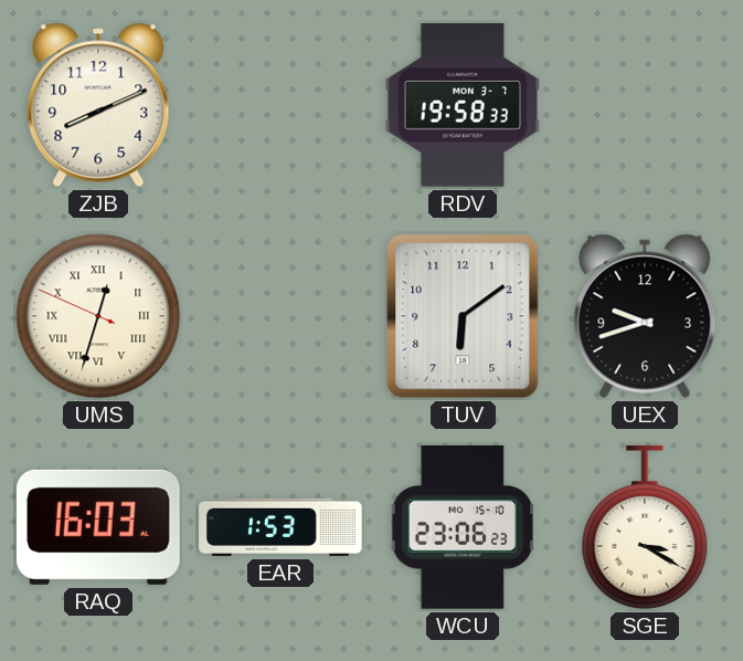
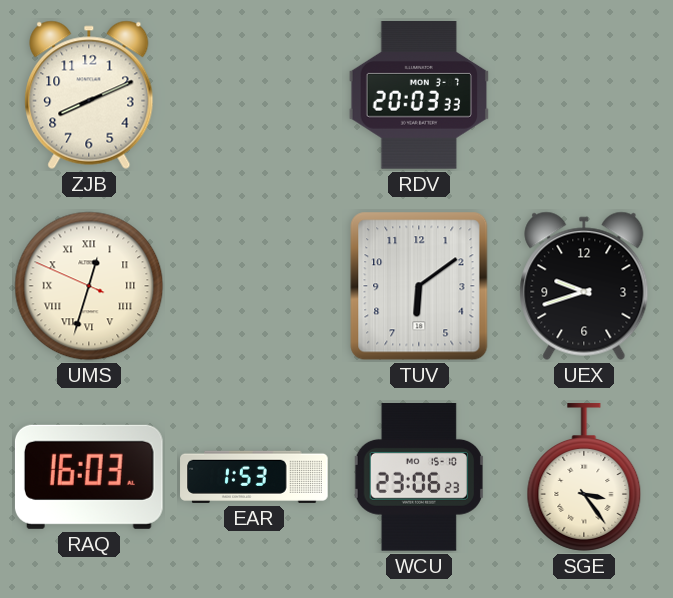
RDV: 19:58 -> 20:03 (419, 96)
SGE: 3:20 -> 3:24 (584, 477)
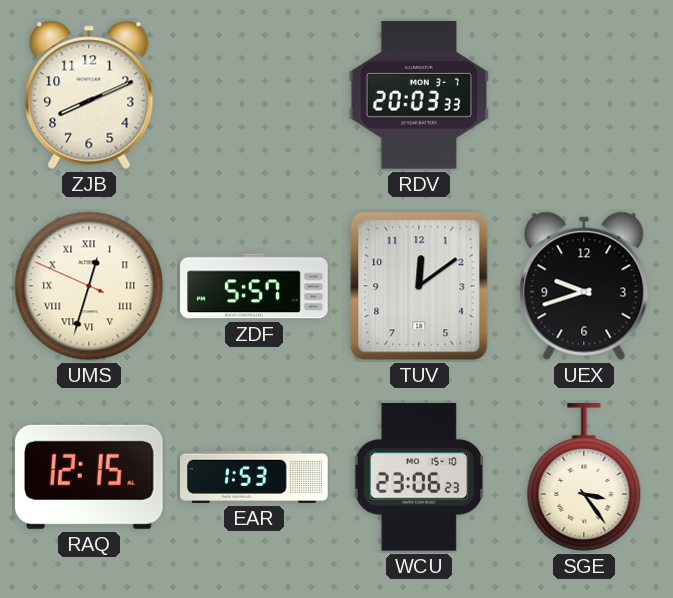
ZDF: none -> 5:57 (254, 286)
TUV: 6:09 -> 12:09 (419, 286)
RAQ: 16:03 -> 12:15 (89, 477)
